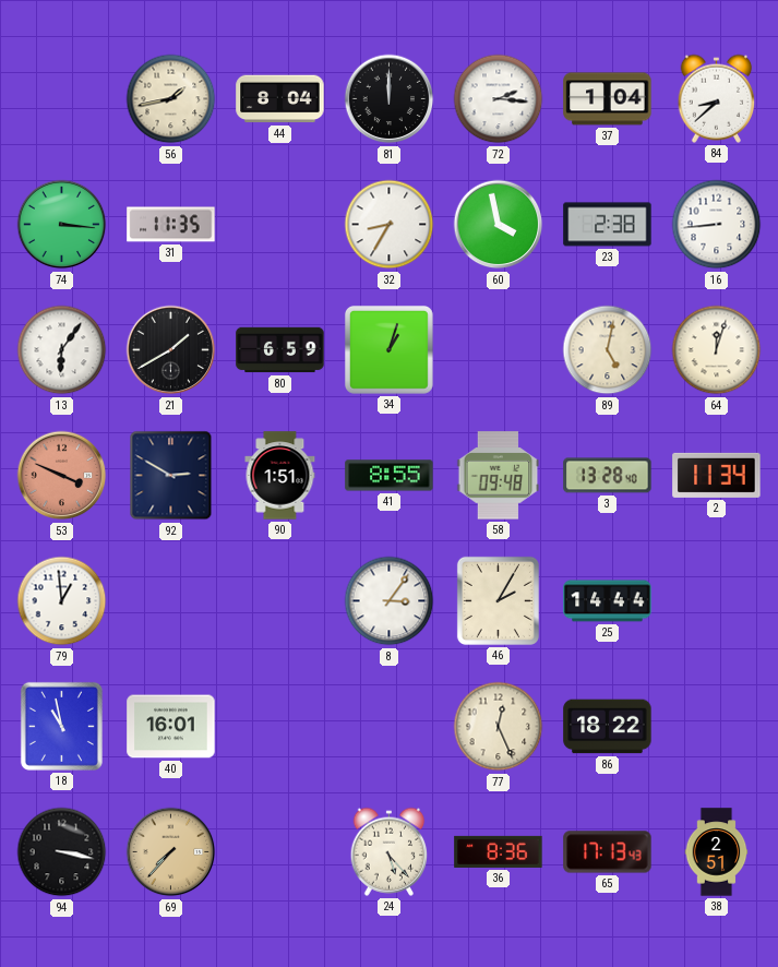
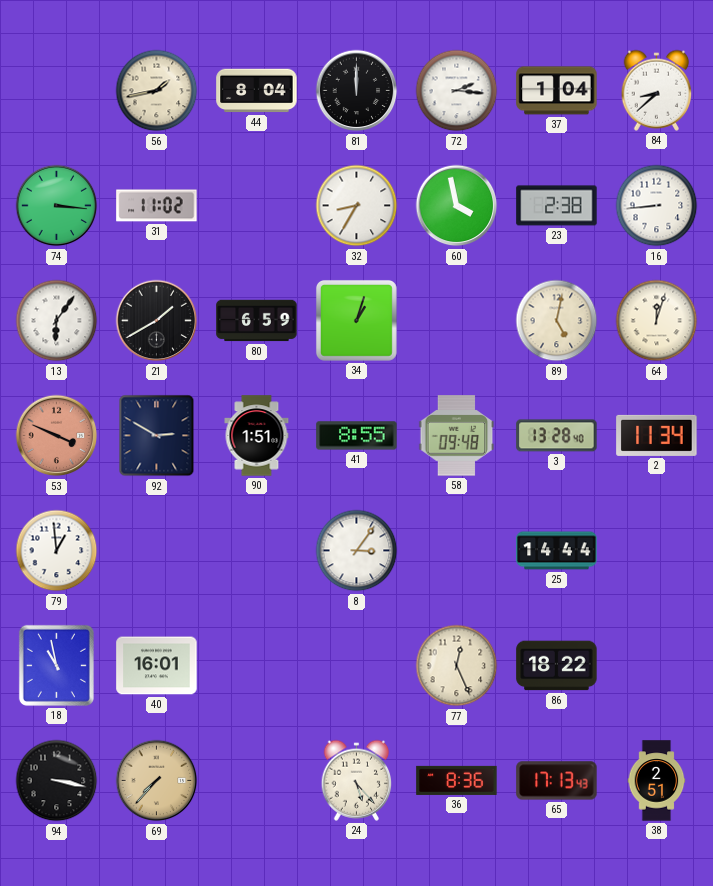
31: 11:35 -> 11:02 (157, 206)
46: 2:05 -> none (498, 600)
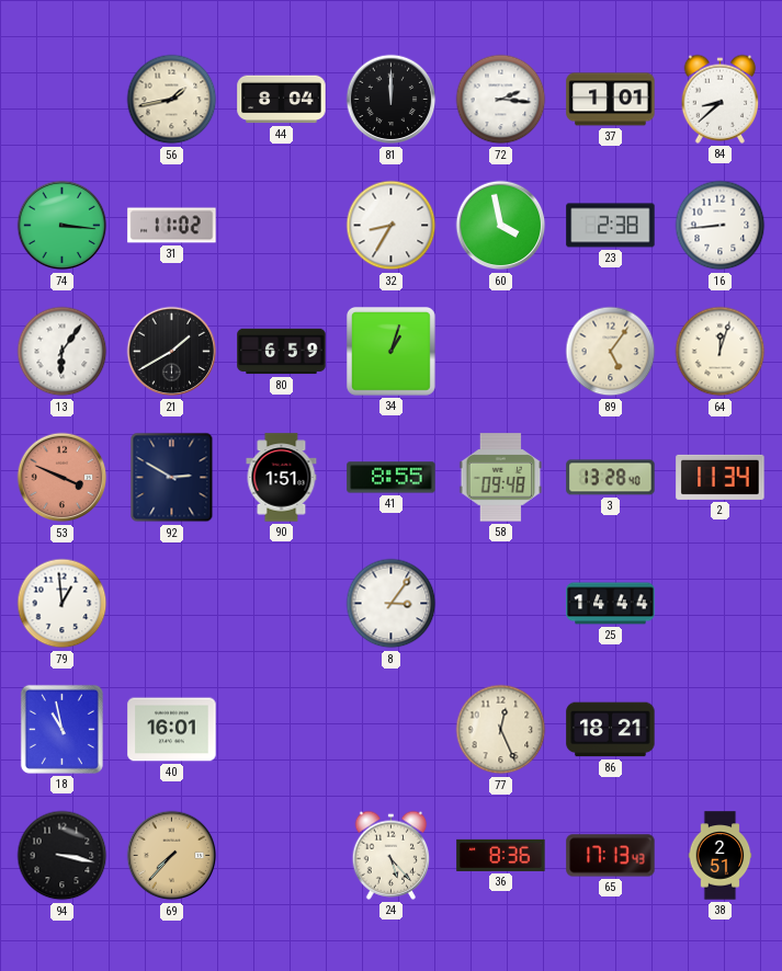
37: 1:04 -> 1:01 (611, 100)
89: 5:02 -> 5:06 (611, 352)
86: 18:22 -> 18:21 (611, 730)
